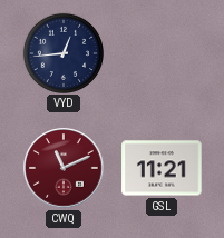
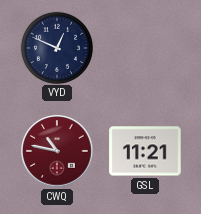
VYD: 12:44 -> 12:49 (56, 47)
CWQ: 11:11 -> 10:47 (57, 151)
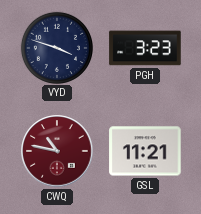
VYD: 12:49 -> 3:48 (56, 47)
PGH: none -> 3:23 (145, 48)
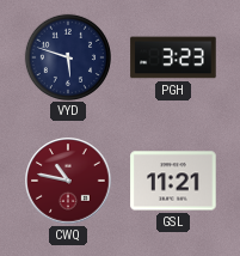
VYD: 3:48 -> 5:48 (67, 56)
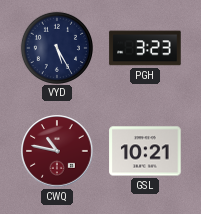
VYD: 5:48 -> 5:25 (56, 47)
GSL: 11:21 -> 10:21 (145, 151)
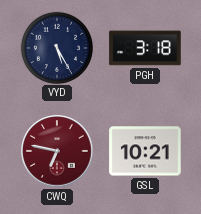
PGH: 3:23 -> 3:18 (145, 48)
CWQ: 10:47 -> 6:47 (57, 151)
